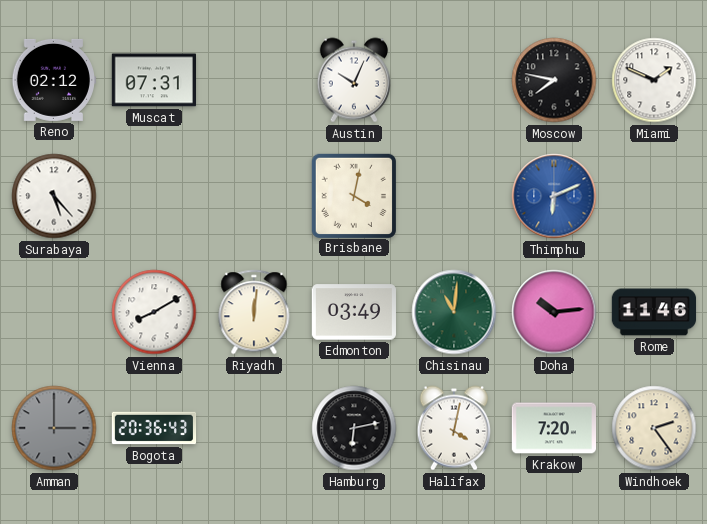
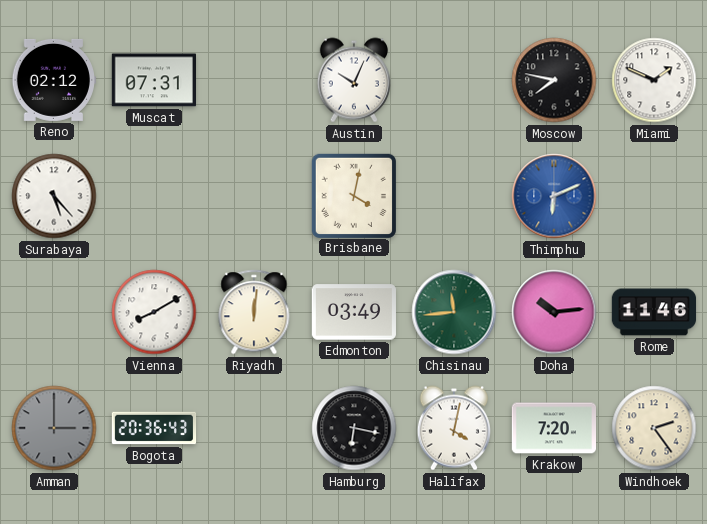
Chisinau: 11:01 -> 11:44 (454, 312)
Hamburg: 6:13 -> 6:17 (354, 428)
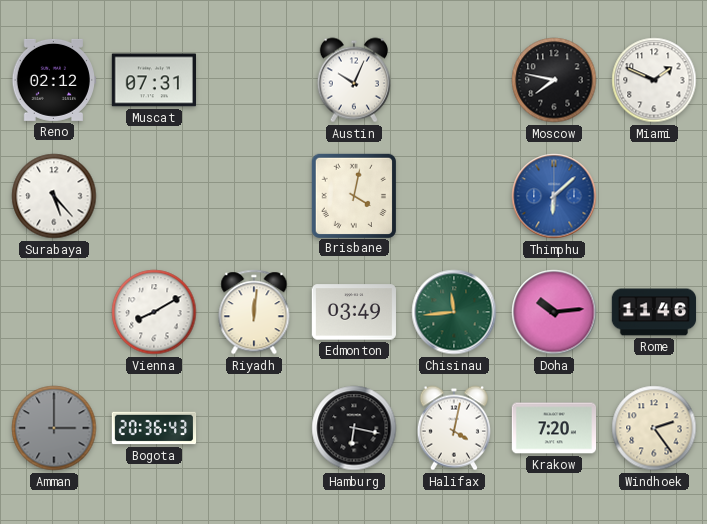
Thimphu: 6:11 -> 6:08 (554, 196)
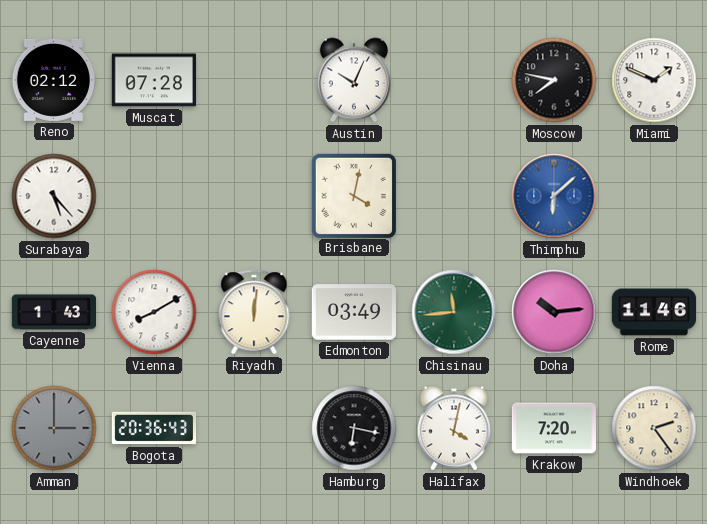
Muscat: 07:31 -> 07:28 (153, 80)
Cayenne: none -> 1:43 (53, 312)
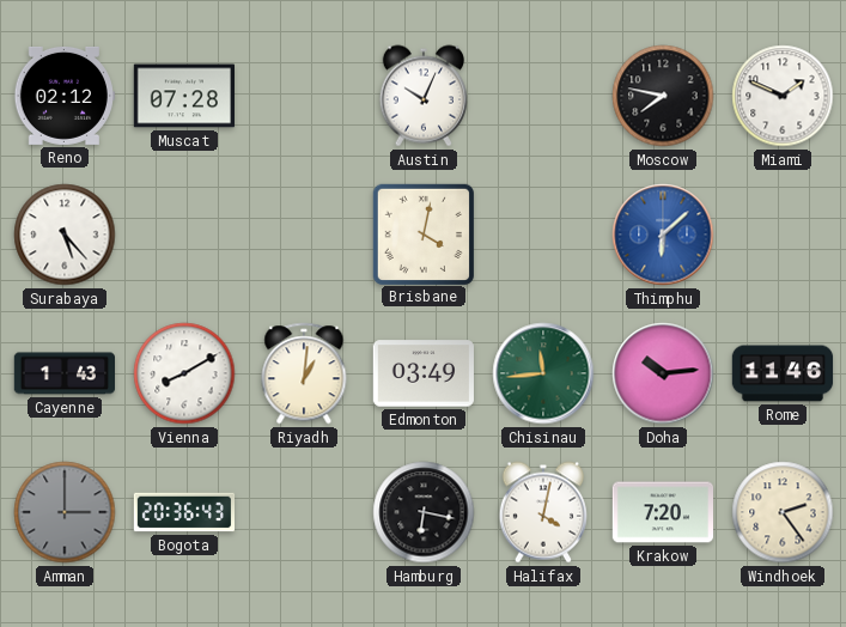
Riyadh: 12:01 -> 1:01 (304, 373)
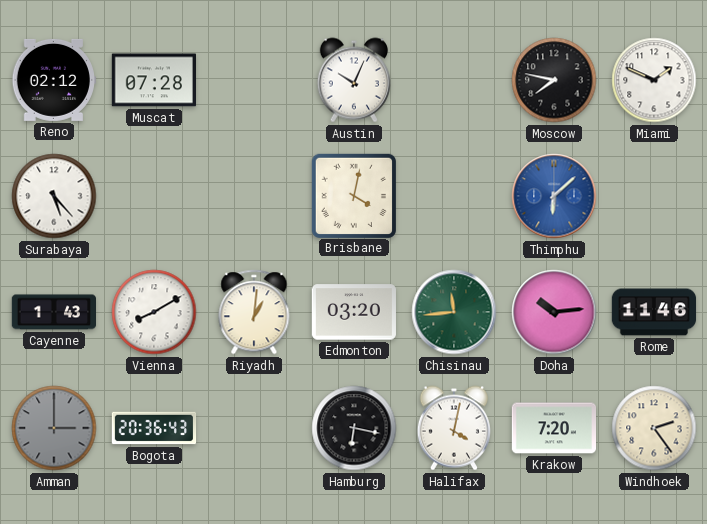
Edmonton: 03:49 -> 03:20 (353, 312)
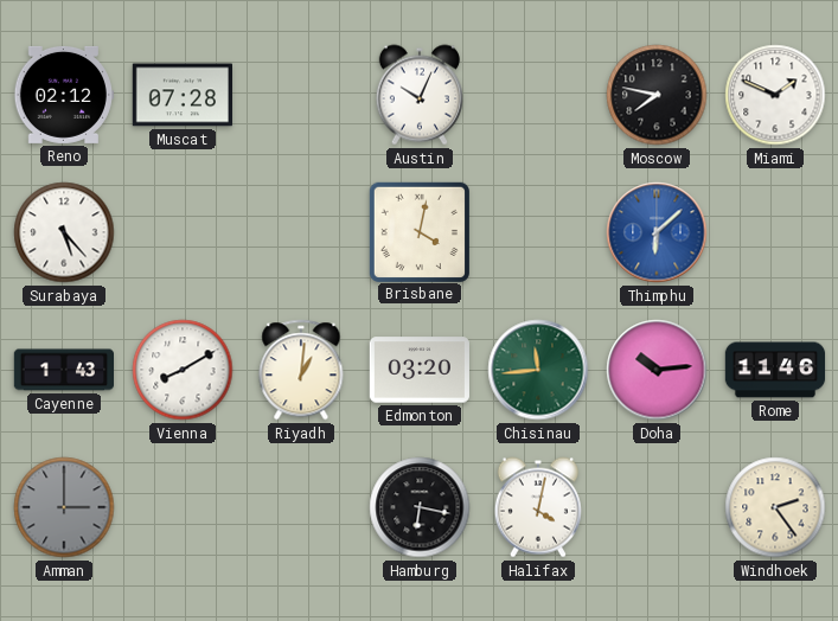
Bogota: 20:36 -> none (154, 428)
Krakow: 7:20 -> none (553, 428)
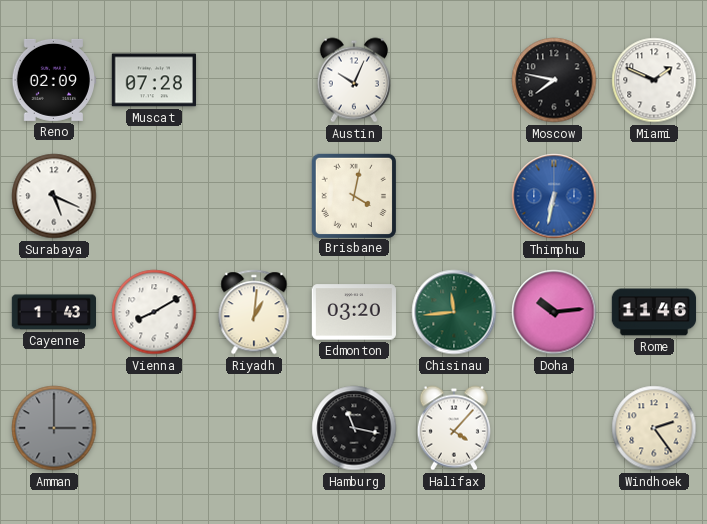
Reno: 02:12 -> 02:09 (53, 80)
Surabaya: 5:23 -> 5:19 (54, 196)
Thimphu: 6:08 -> 6:32 (554, 196)
Hamburg: 6:17 -> 11:17 (354, 428)
Halifax: 4:02 -> 4:07 (454, 428)
